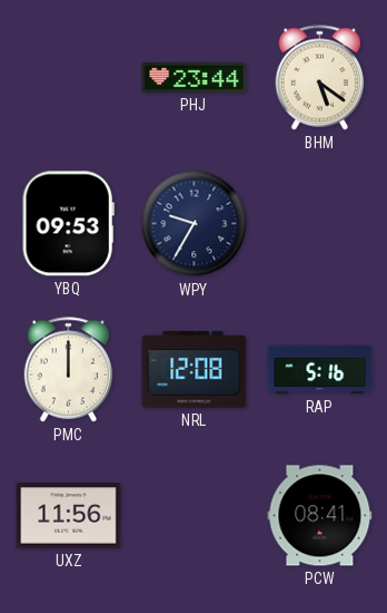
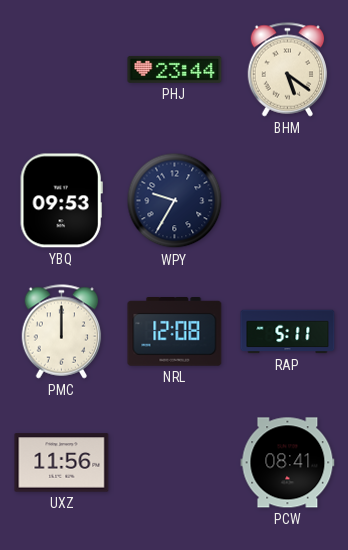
RAP: 5:16 -> 5:11 (288, 332)
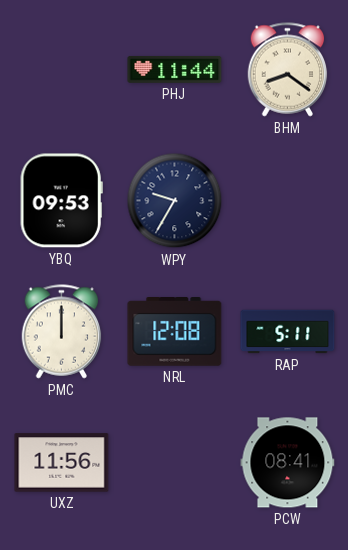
PHJ: 23:44 -> 11:44 (175, 69)
BHM: 5:21 -> 8:21 (288, 70)
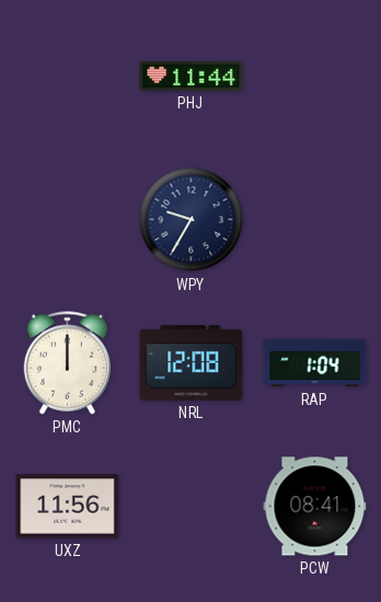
BHM: 8:21 -> none (288, 70)
YBQ: 09:53 -> none (61, 201)
RAP: 5:11 -> 1:04 (315, 363)
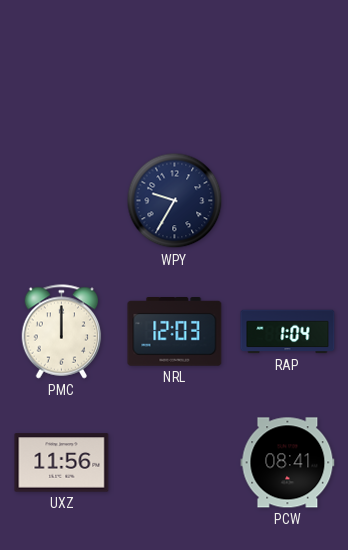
PHJ: 11:44 -> none (192, 76)
NRL: 12:08 -> 12:03 (175, 332)
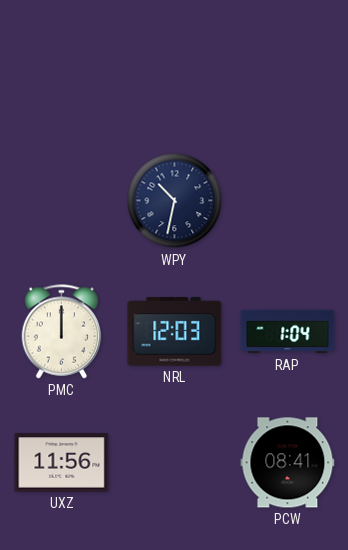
WPY: 9:35 -> 10:32 (175, 201)
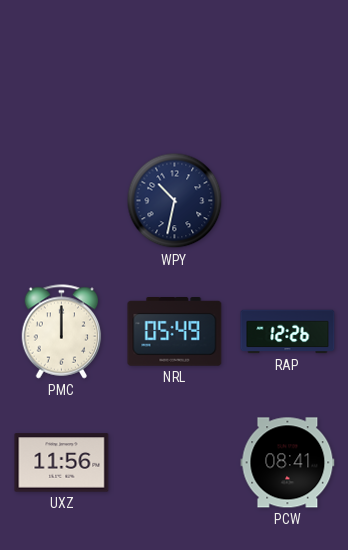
NRL: 12:03 -> 05:49 (175, 332)
RAP: 1:04 -> 12:26 (288, 332)
